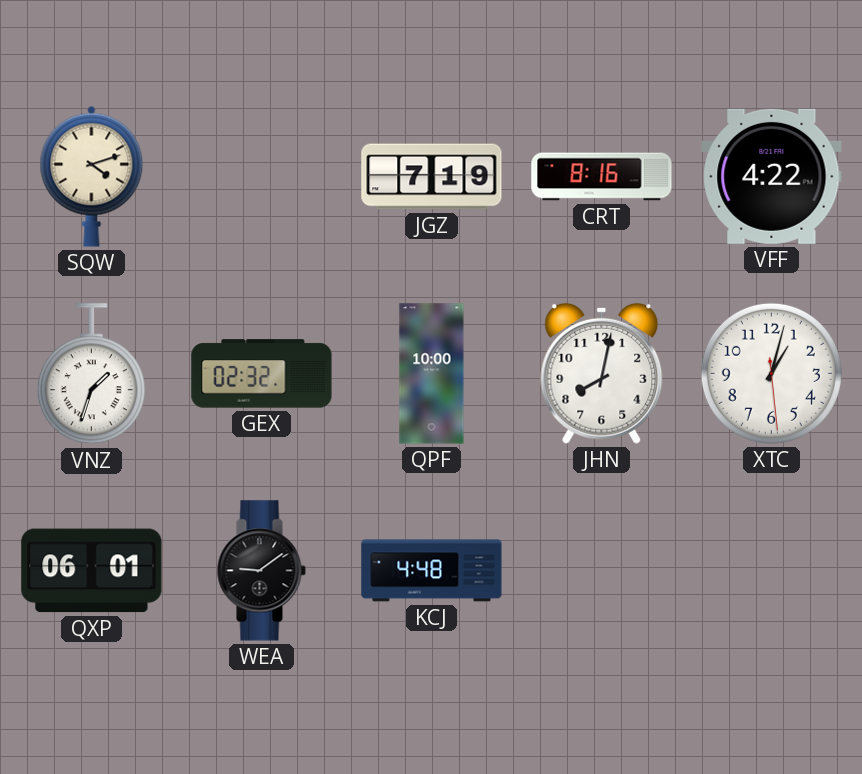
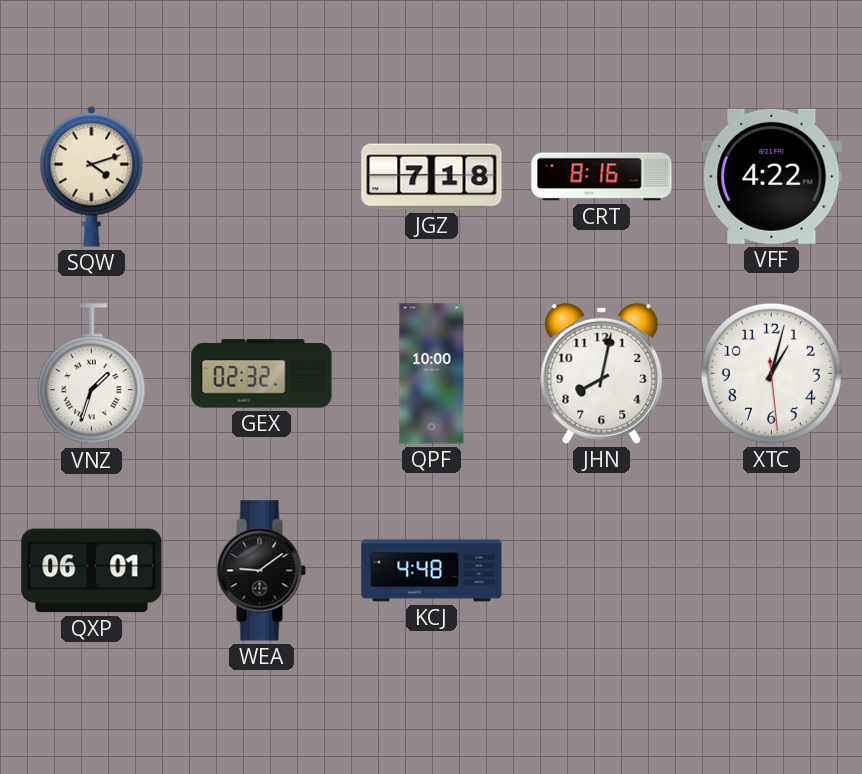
JGZ: 7:19 -> 7:18 (432, 177)
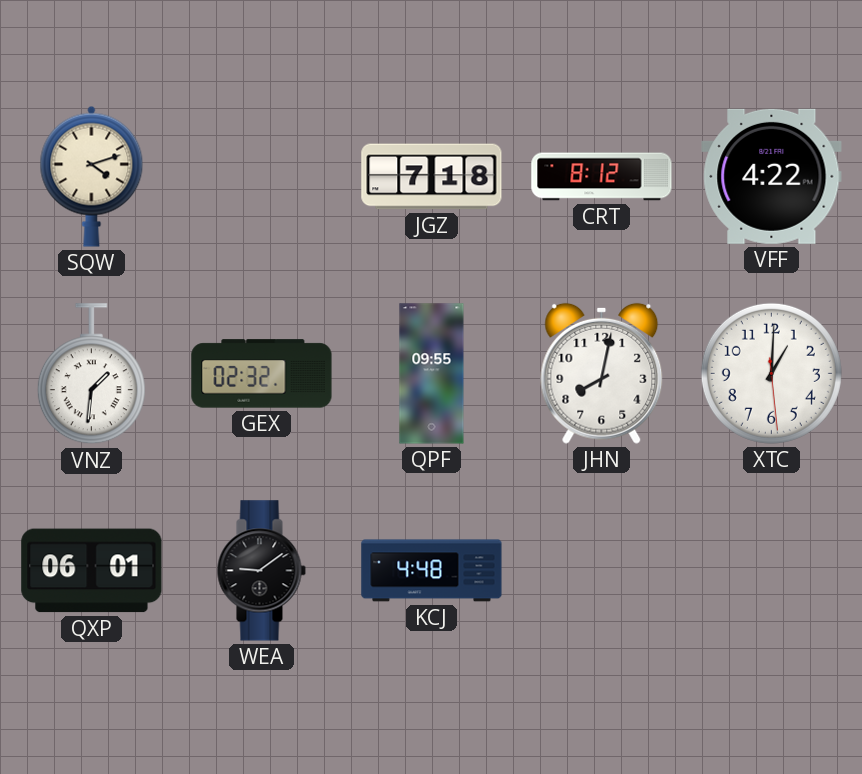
CRT: 8:16 -> 8:12 (602, 177)
VNZ: 1:33 -> 1:31 (91, 374)
QPF: 10:00 -> 09:55 (432, 374)
XTC: 1:02 -> 1:00 (771, 373)
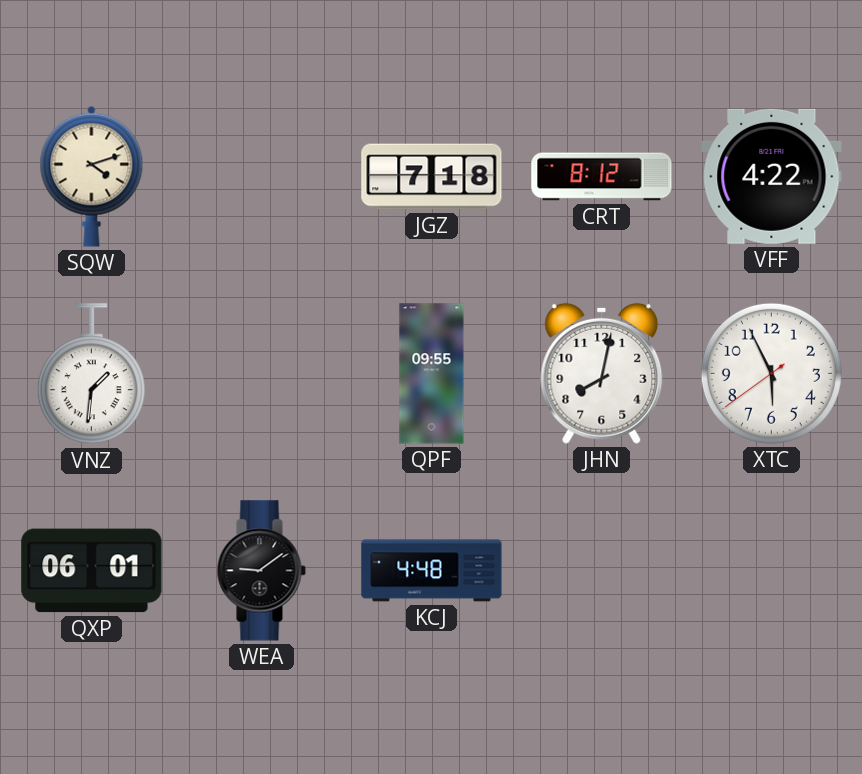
GEX: 02:32 -> none (262, 374)
XTC: 1:00 -> 5:55 (771, 373)
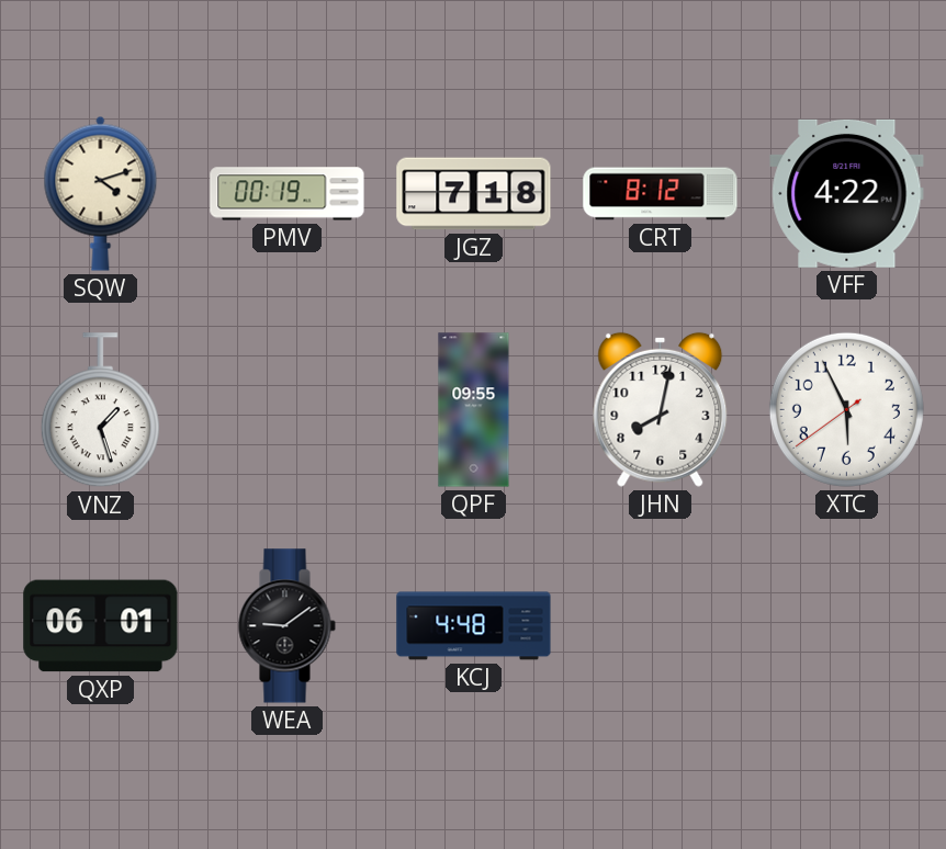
PMV: none -> 00:19 (288, 194)
VNZ: 1:31 -> 1:27 (100, 410)
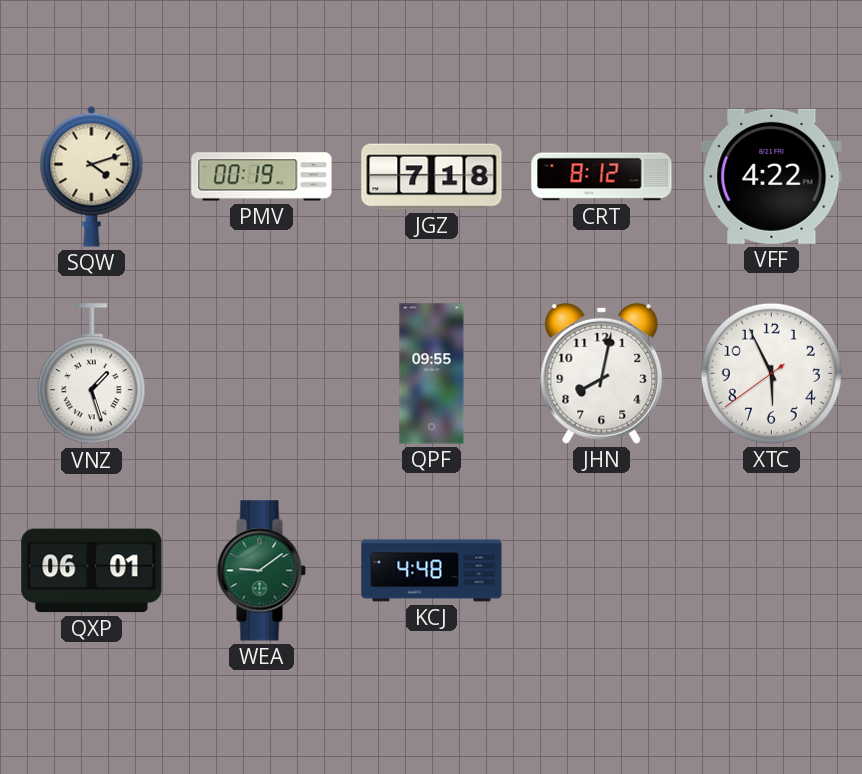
WEA dial: black -> green (261, 571)
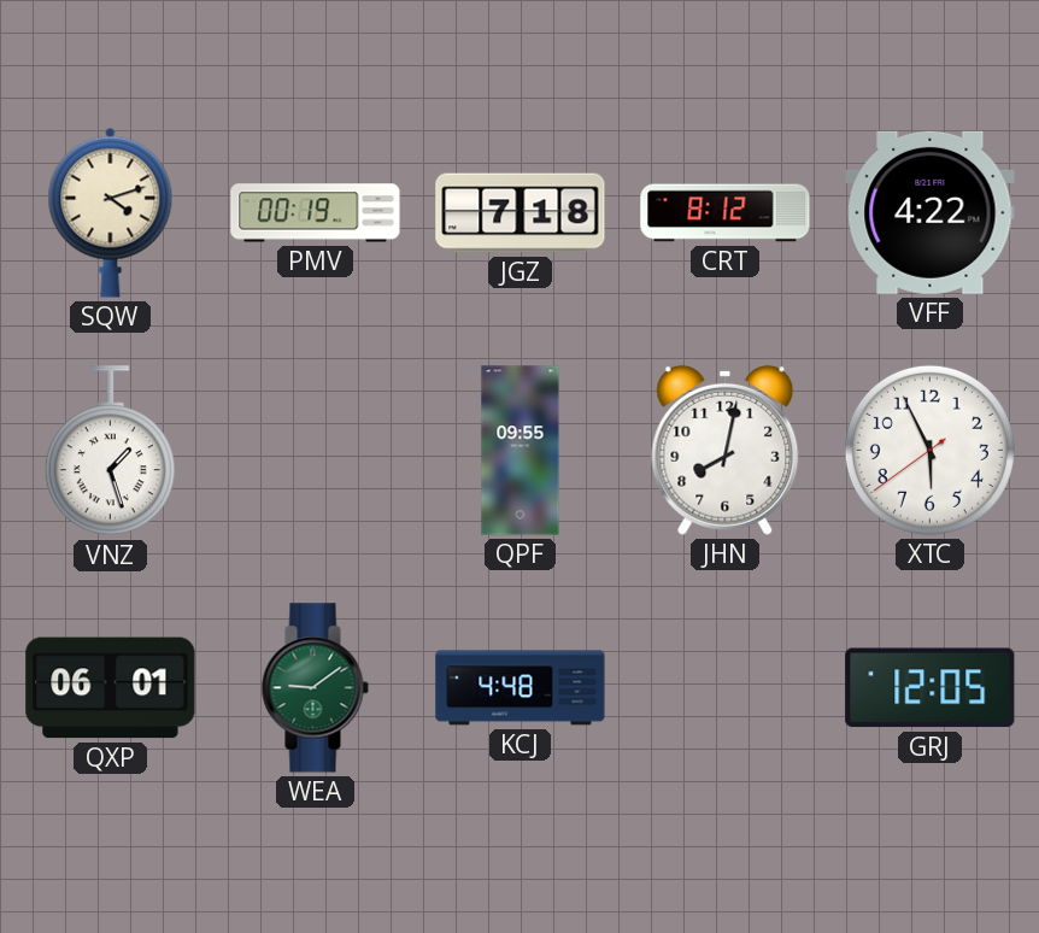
GRJ: none -> 12:05 (931, 688)
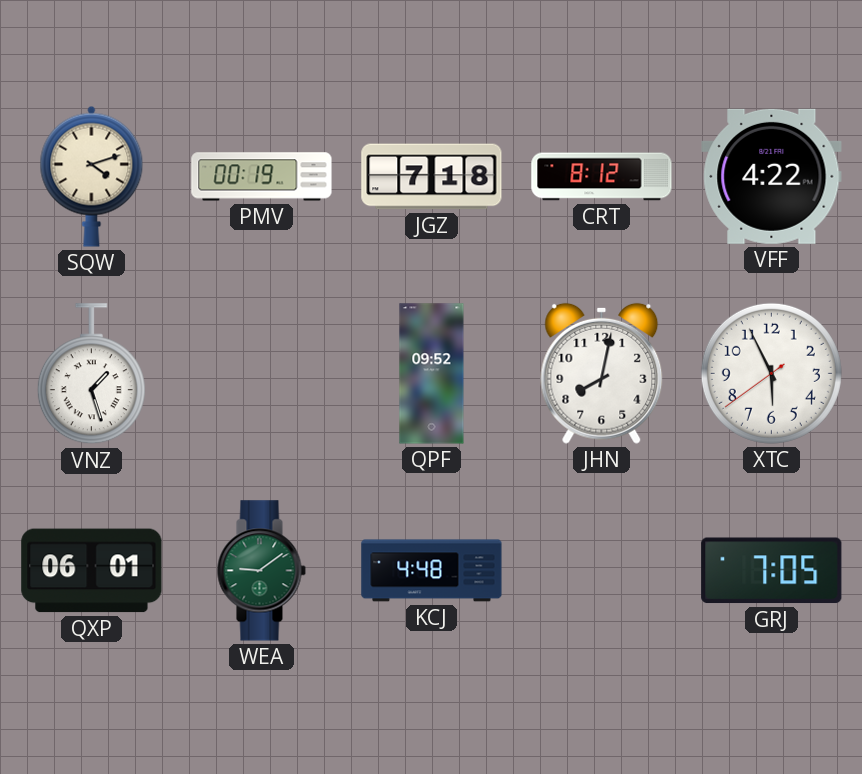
QPF: 09:55 -> 09:52 (432, 374)
GRJ: 12:05 -> 7:05 (772, 571)
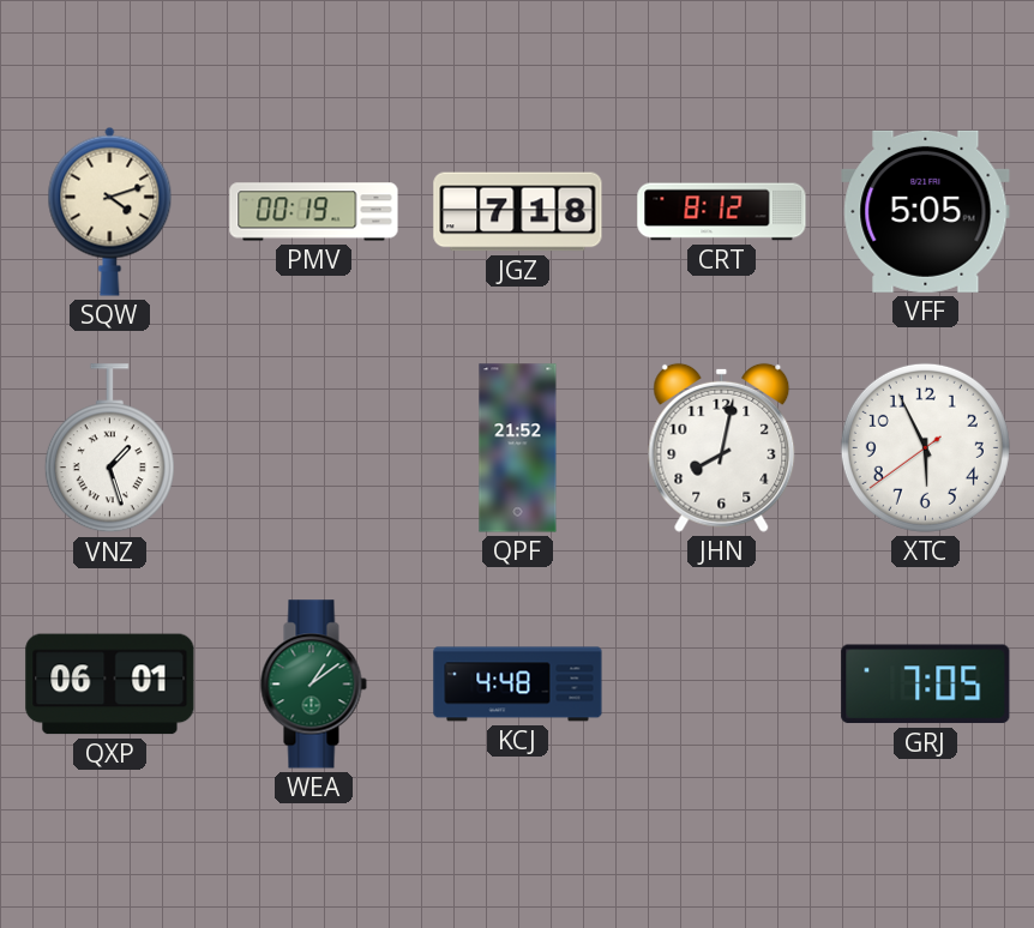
VFF: 4:22 -> 5:05 (926, 211)
QPF: 09:52 -> 21:52 (518, 448)
WEA: 9:09 -> 1:09 (313, 685)
